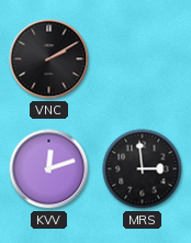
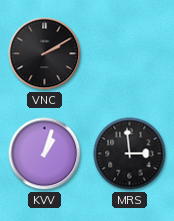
KVV: 12:12 -> 1:03 (45, 154)
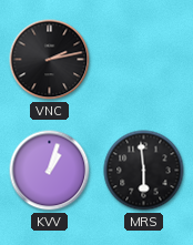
VNC: 2:10 -> 2:13 (50, 60)
MRS: 2:59 -> 5:59 (144, 171)
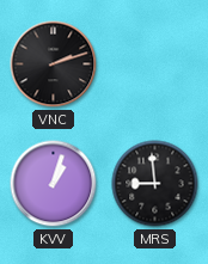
VNC: 2:13 -> 2:12 (54, 65)
MRS: 5:59 -> 8:59 (155, 184)
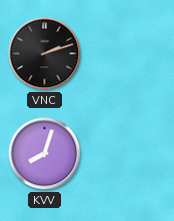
KVV: 1:03 -> 8:03 (45, 154)
MRS: 8:59 -> none (155, 184)
